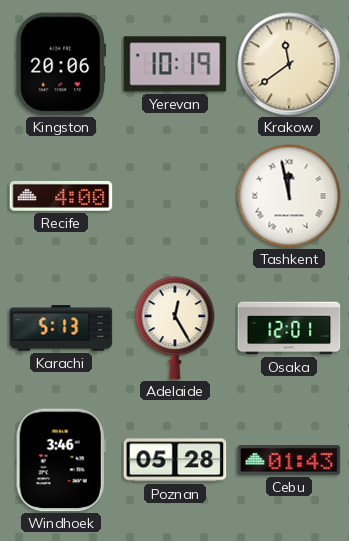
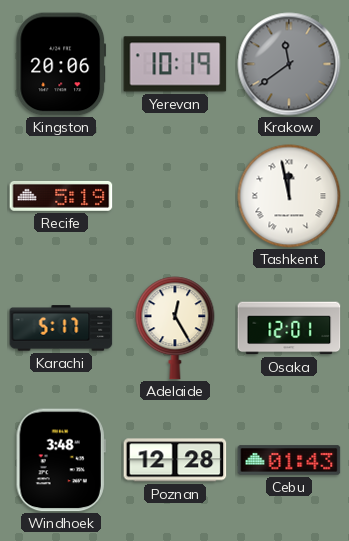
Krakow dial: cream -> grey (289, 64)
Recife: 4:00 -> 5:19 (61, 196)
Karachi: 5:13 -> 5:17 (61, 328)
Windhoek: 3:46 -> 3:48 (61, 460)
Poznan: 05:28 -> 12:28 (175, 460)
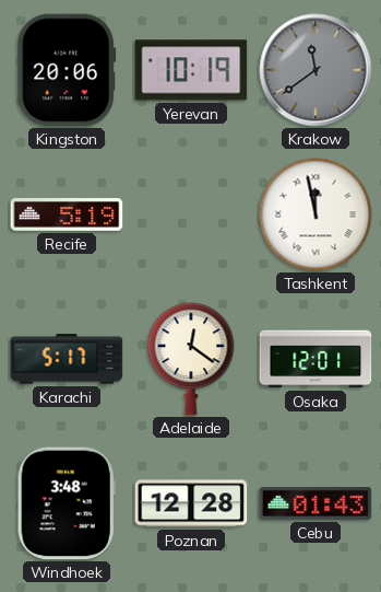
Adelaide: 12:25 -> 12:21 (191, 359)
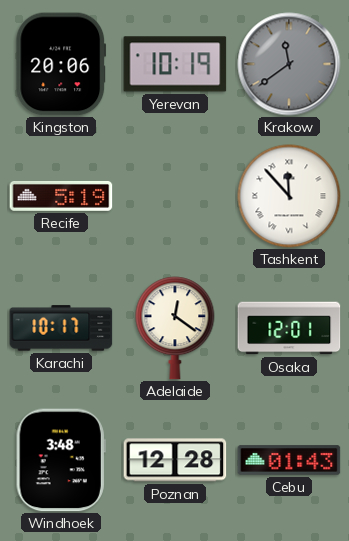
Tashkent: 11:58 -> 11:53 (289, 196)
Karachi: 5:17 -> 10:17 (61, 328)
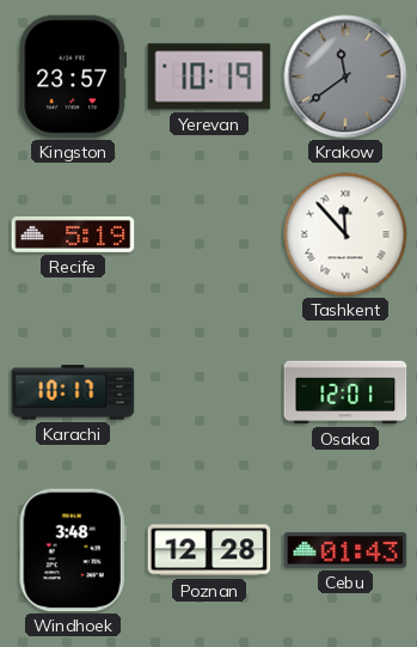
Kingston: 20:06 -> 23:57 (73, 77)
Adelaide: 12:21 -> none (175, 328)
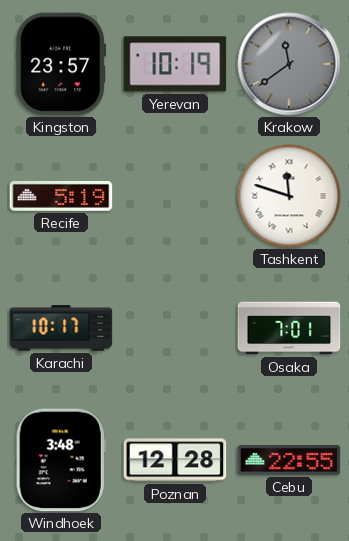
Tashkent: 11:53 -> 11:48 (289, 196)
Osaka: 12:01 -> 7:01 (289, 328)
Cebu: 01:43 -> 22:55 (289, 460)
